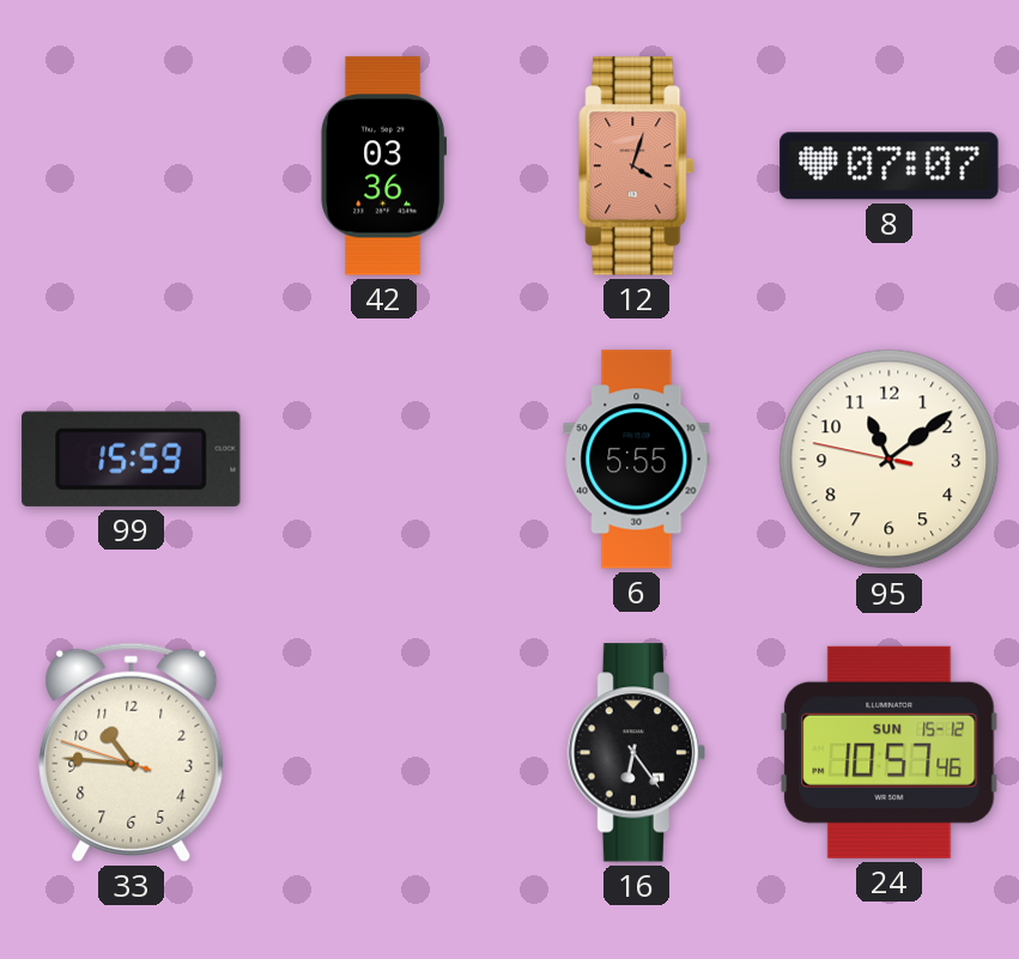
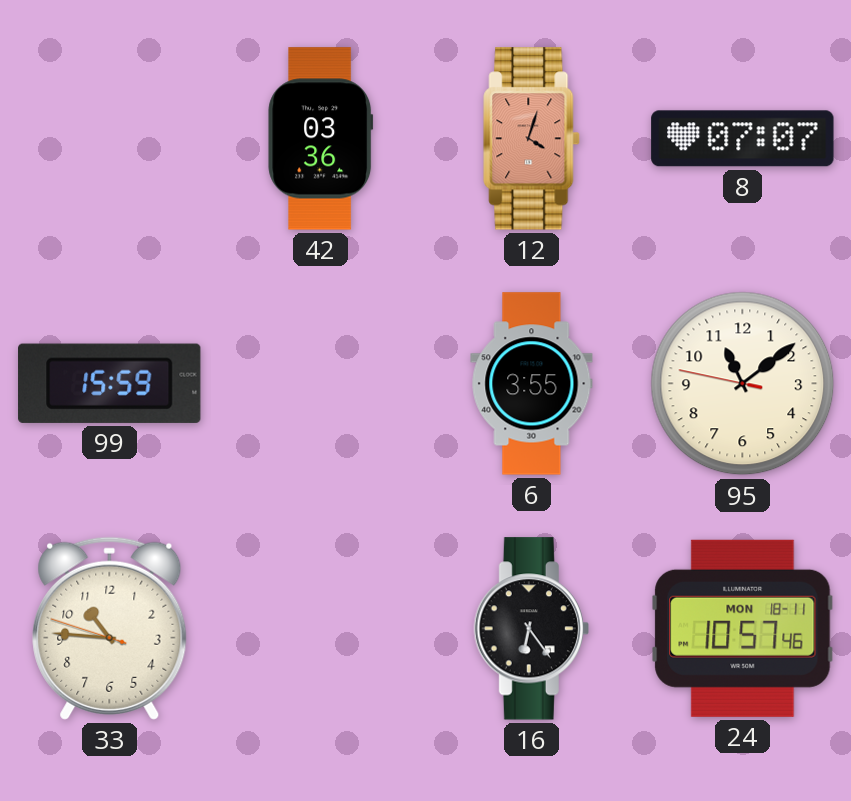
6: 5:55 -> 3:55 (532, 384)
24 date: SUN 15-12 -> MON 18-11 (743, 628)
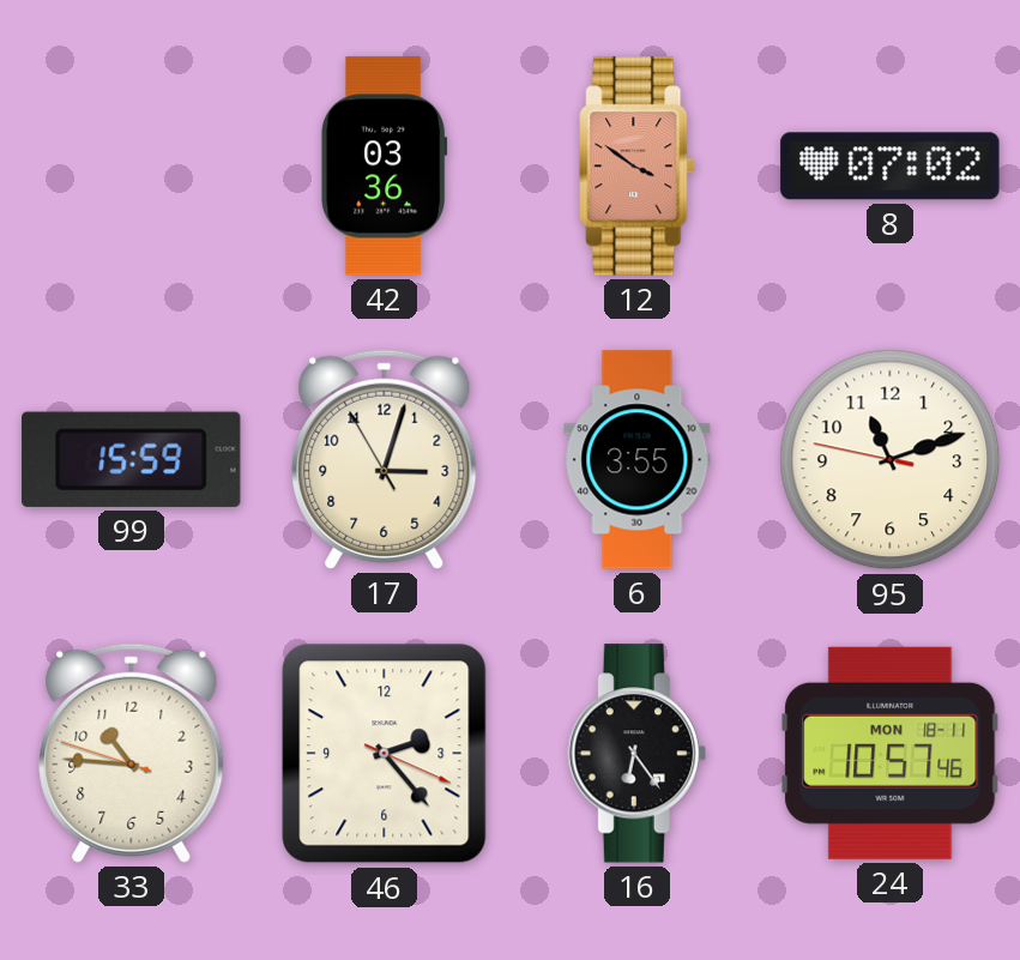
12: 4:03 -> 3:51 (638, 167)
8: 07:07 -> 07:02 (891, 167)
17: none -> 3:02 (385, 459)
95: 11:08 -> 11:11 (891, 460)
46: none -> 2:23 (385, 754)
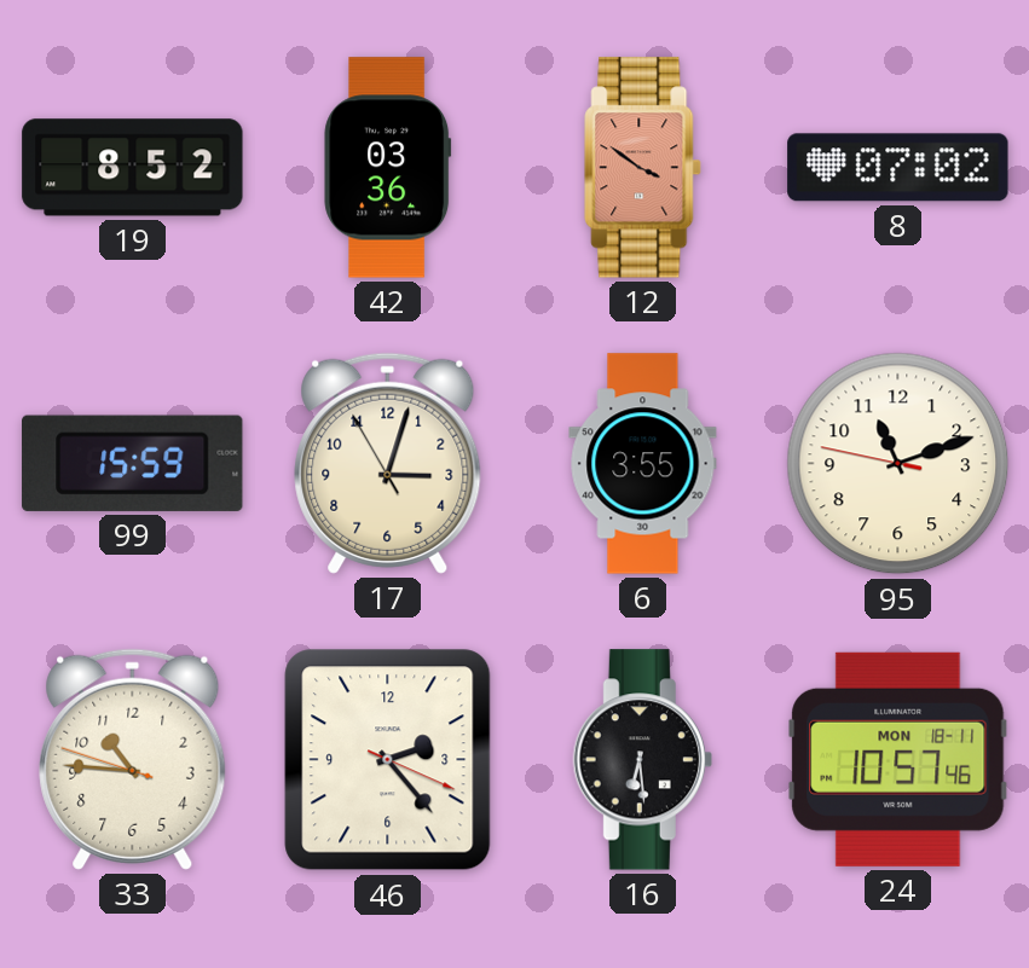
19: none -> 8:52 (133, 168)
16: 6:24 -> 6:29 (642, 760)
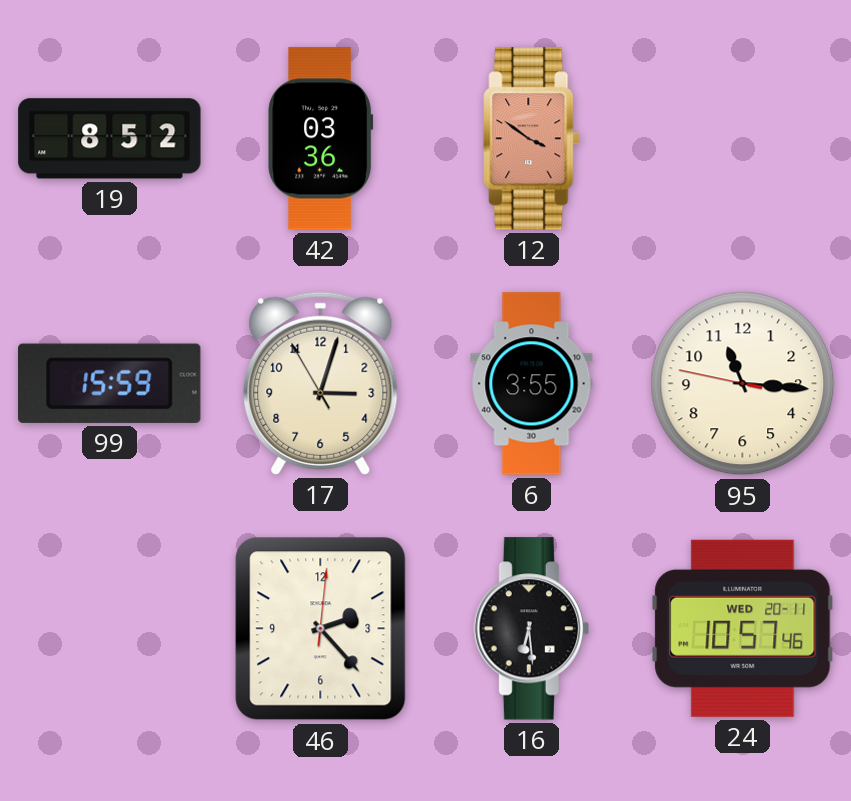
8: 07:02 -> none (898, 168)
95: 11:11 -> 11:15 (743, 384)
33: 10:45 -> none (133, 759)
46: 2:23:19 -> 2:23:01 (321, 629)
24 date: MON 18-11 -> WED 20-11 (743, 628)
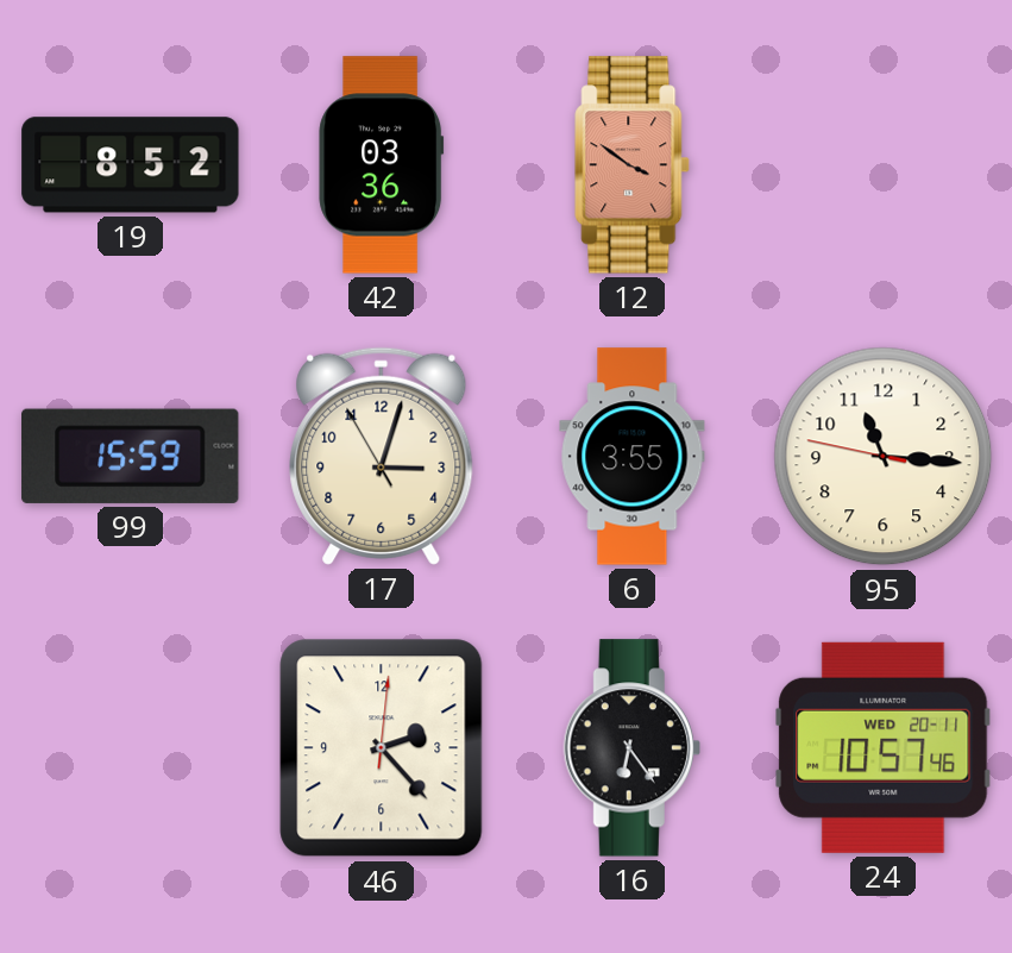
16: 6:29 -> 6:24 (631, 748)
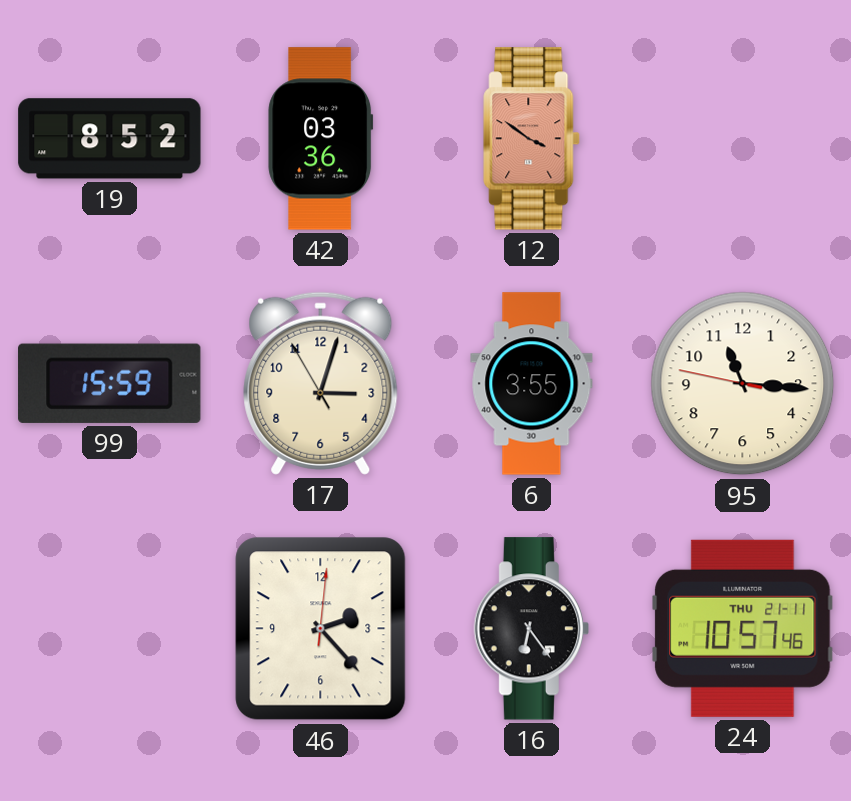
24 date: WED 20-11 -> THU 21-11 (743, 628)
